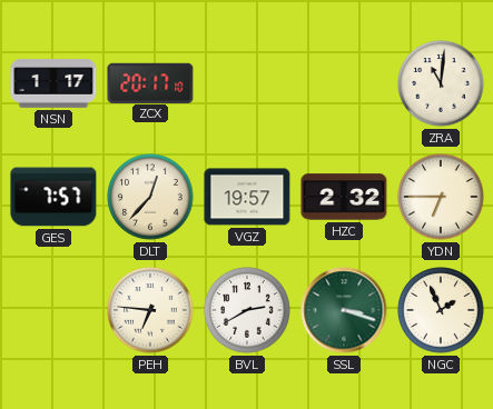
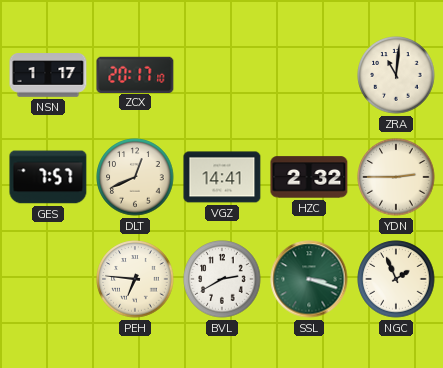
DLT: 12:37 -> 12:41 (135, 177)
VGZ: 19:57 -> 14:41 (222, 177)
YDN: 6:45 -> 2:45 (396, 177)
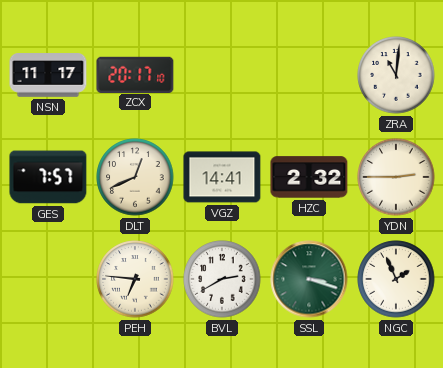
NSN: 1:17 -> 11:17 (48, 75)
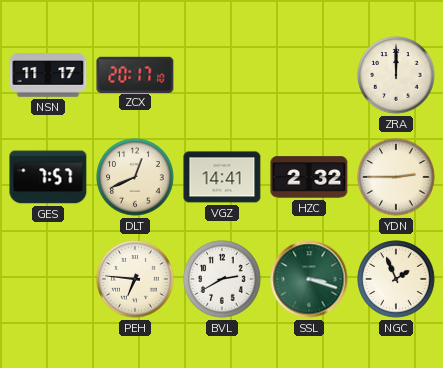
ZRA: 11:01 -> 12:00 (396, 75)
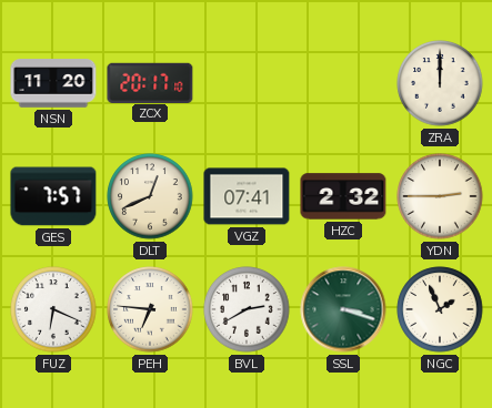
NSN: 11:17 -> 11:20 (53, 83)
VGZ: 14:41 -> 07:41 (247, 196)
FUZ: none -> 6:19 (53, 309)
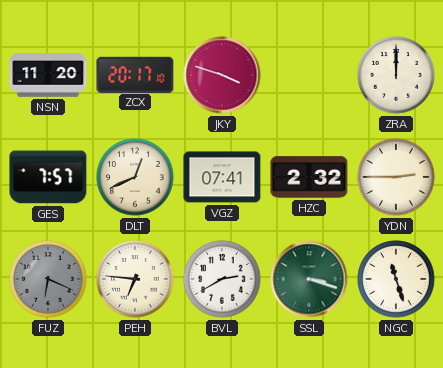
JKY: none -> 3:48 (222, 75)
FUZ dial: white -> grey (48, 279)
NGC: 1:56 -> 11:27 (396, 279)
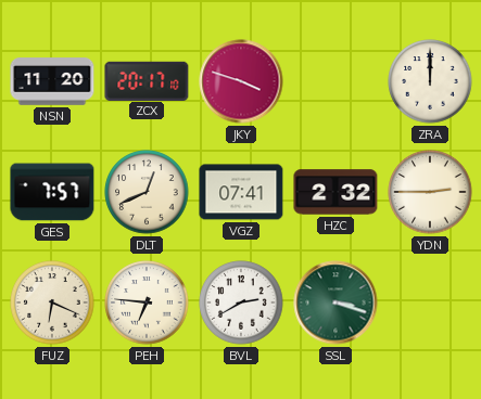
FUZ dial: grey -> cream (52, 303)
NGC: 11:27 -> none (396, 279)
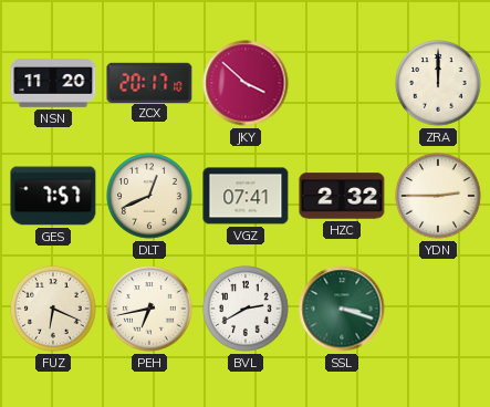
JKY: 3:48 -> 3:52 (246, 83)
PEH: 6:46 -> 6:43 (149, 309)
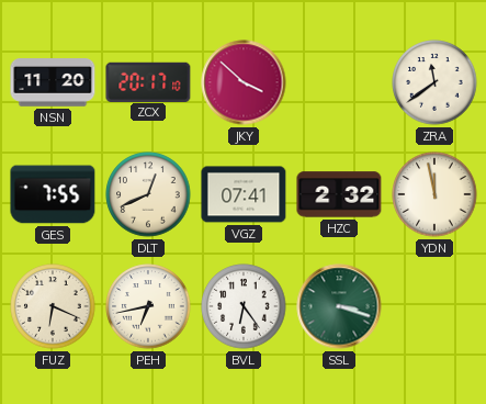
ZRA: 12:00 -> 11:39 (434, 82)
GES: 7:57 -> 7:55 (53, 194)
YDN: 2:45 -> 11:58 (434, 194)
BVL: 2:40 -> 6:24 (244, 306)
